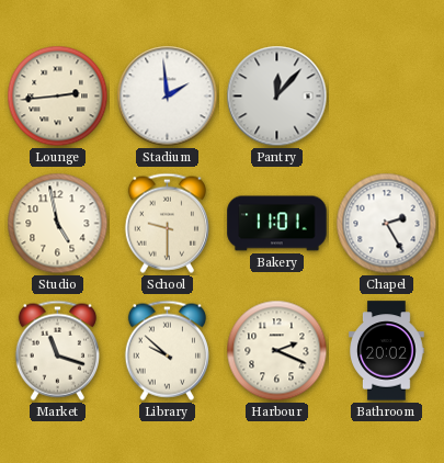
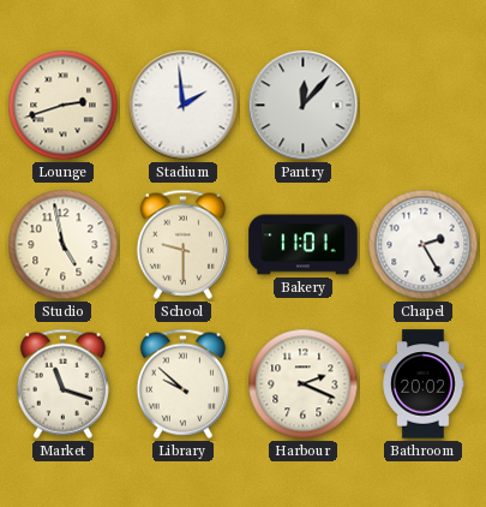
Lounge: 2:44 -> 2:42 (64, 106)
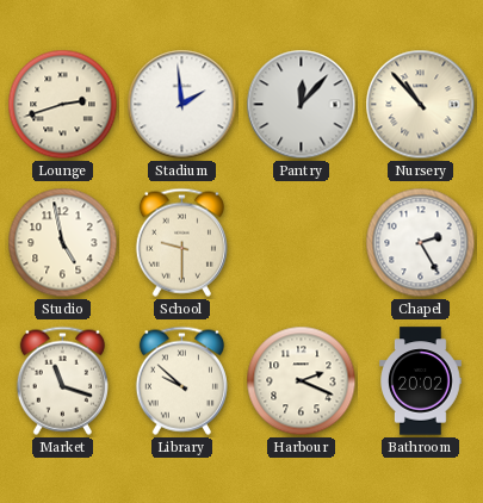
Nursery: none -> 10:53 (421, 105)
Bakery: 11:01 -> none (304, 245)
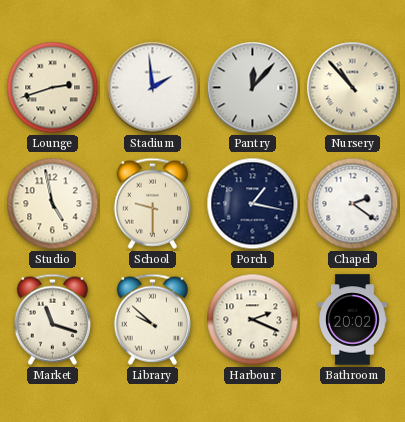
Porch: none -> 1:17 (253, 204)
Chapel: 2:25 -> 2:21 (353, 204)
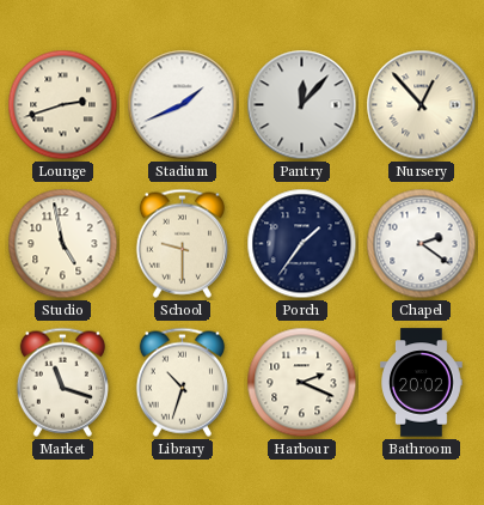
Stadium: 1:59 -> 1:41 (183, 105)
Nursery: 10:53 -> 12:53 (422, 105)
Porch: 1:17 -> 1:36 (302, 244)
Library: 9:52 -> 10:33 (182, 382)
